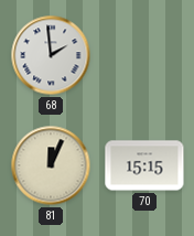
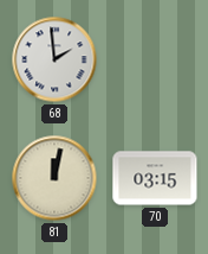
81: 12:04 -> 12:02 (54, 178)
70: 15:15 -> 03:15 (155, 178)
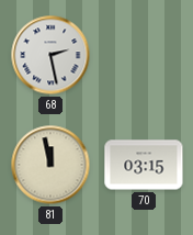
68: 1:59 -> 2:28 (50, 55)
81: 12:02 -> 11:58 (50, 165)
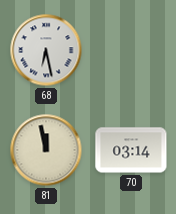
68: 2:28 -> 6:28 (46, 50)
70: 03:15 -> 03:14 (131, 150)
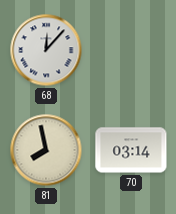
68: 6:28 -> 12:07 (46, 50)
81: 11:58 -> 7:58 (46, 150)
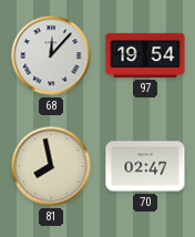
97: none -> 19:54 (145, 55)
70: 03:14 -> 02:47 (145, 166)
